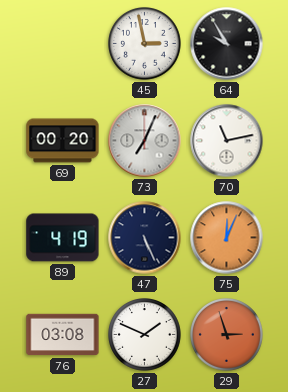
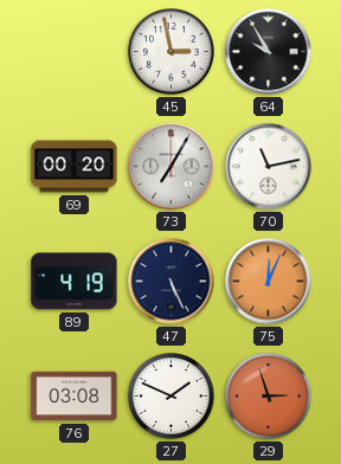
73: 7:04 -> 7:05 (172, 167)
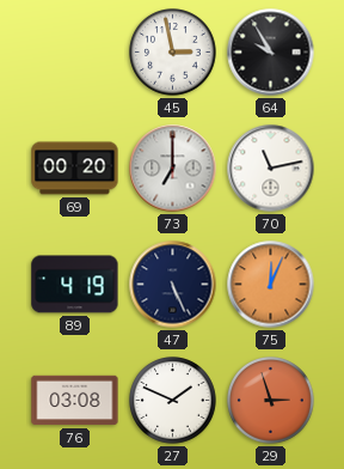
73: 7:05 -> 7:00 (173, 169)
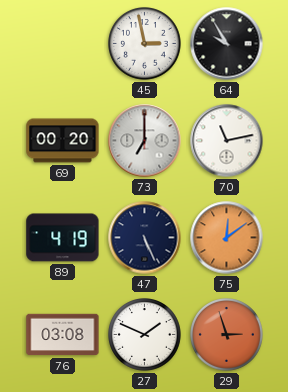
75: 12:04 -> 12:09 (227, 238)
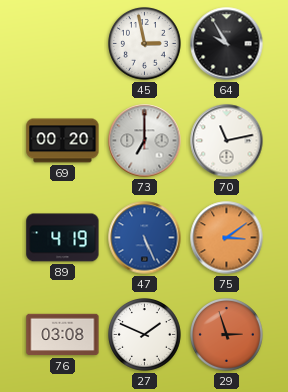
47 dial: navy -> blue (145, 238)
75: 12:09 -> 3:09 (227, 238)
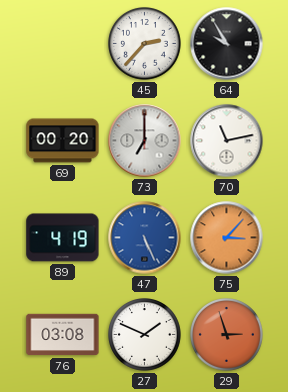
45: 2:58 -> 2:37 (145, 44)
75: 3:09 -> 3:07 (227, 238)
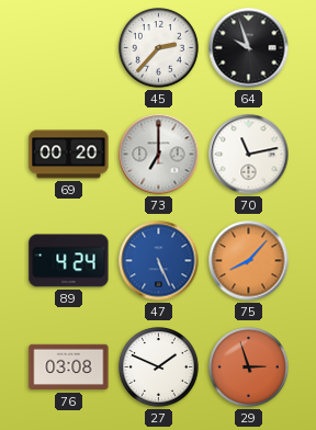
64: 9:55 -> 9:57 (249, 48)
89: 4:19 -> 4:24 (69, 261)
75: 3:07 -> 8:07 (249, 261)
